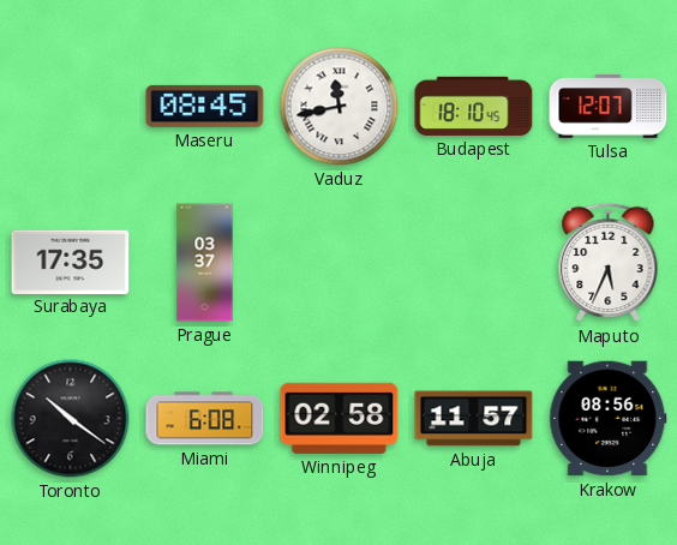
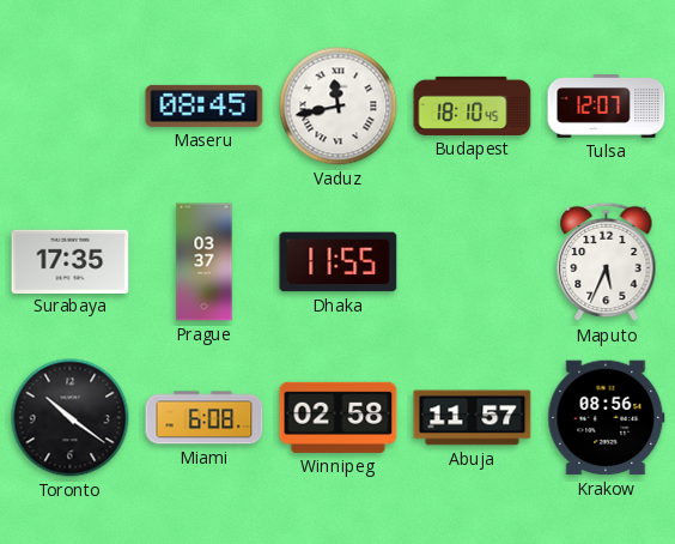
Dhaka: none -> 11:55 (339, 262)
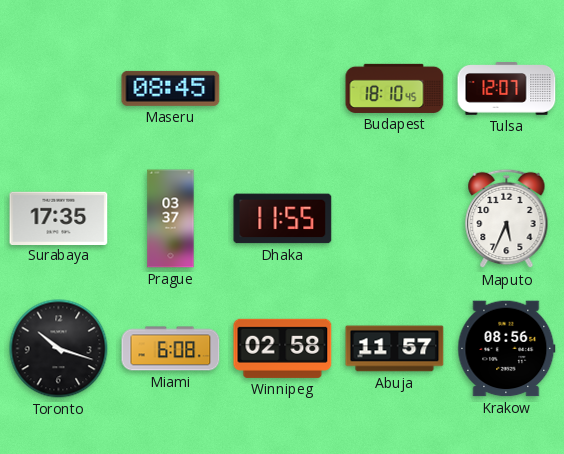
Vaduz: 11:43 -> none (339, 107)
Toronto: 10:21 -> 10:18 (59, 349)
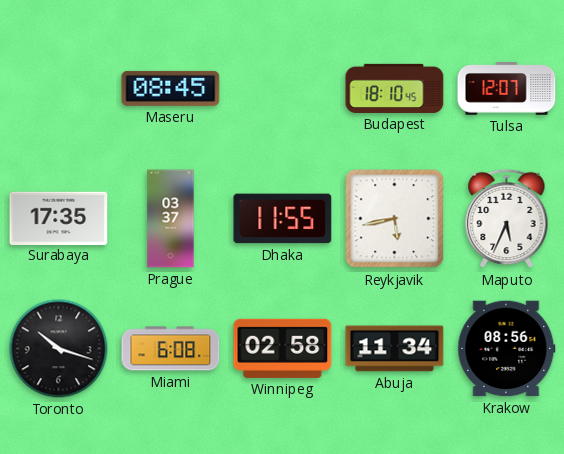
Reykjavik: none -> 5:43 (395, 219)
Abuja: 11:57 -> 11:34 (395, 349)
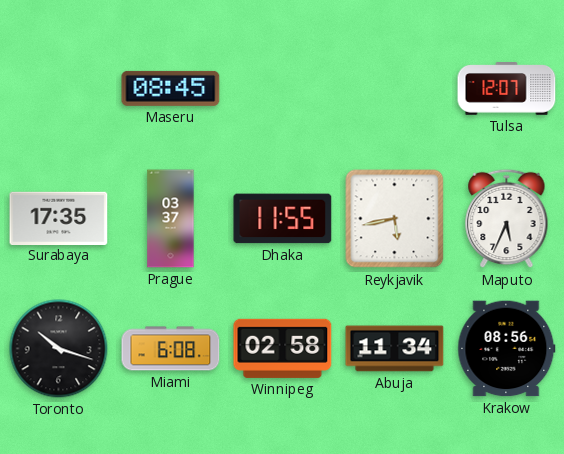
Budapest: 18:10 -> none (395, 88)
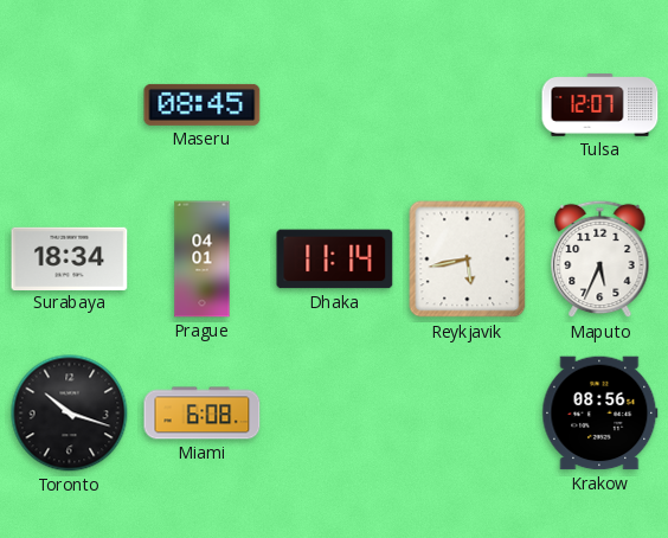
Surabaya: 17:35 -> 18:34 (70, 258)
Prague: 03:37 -> 04:01 (203, 260)
Dhaka: 11:55 -> 11:14 (335, 260)
Winnipeg: 02:58 -> none (283, 348)
Abuja: 11:34 -> none (395, 349)
